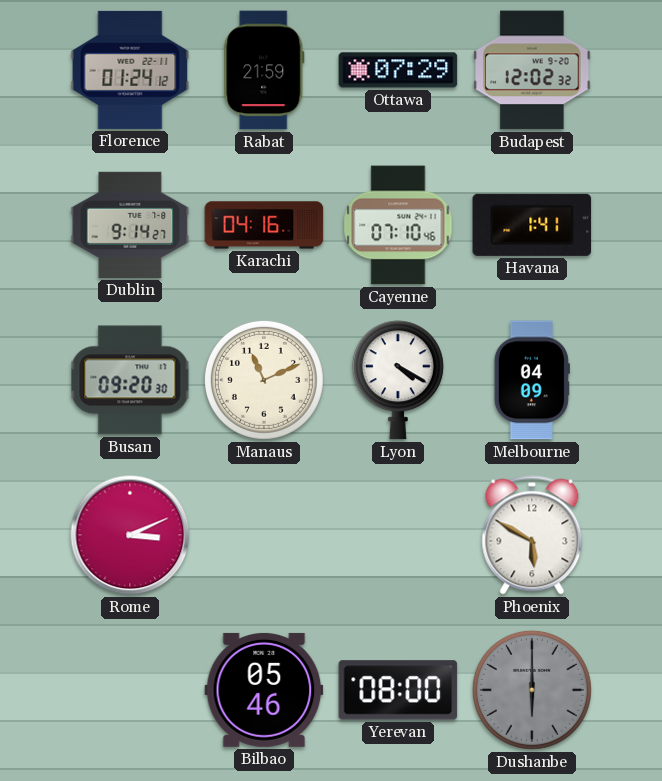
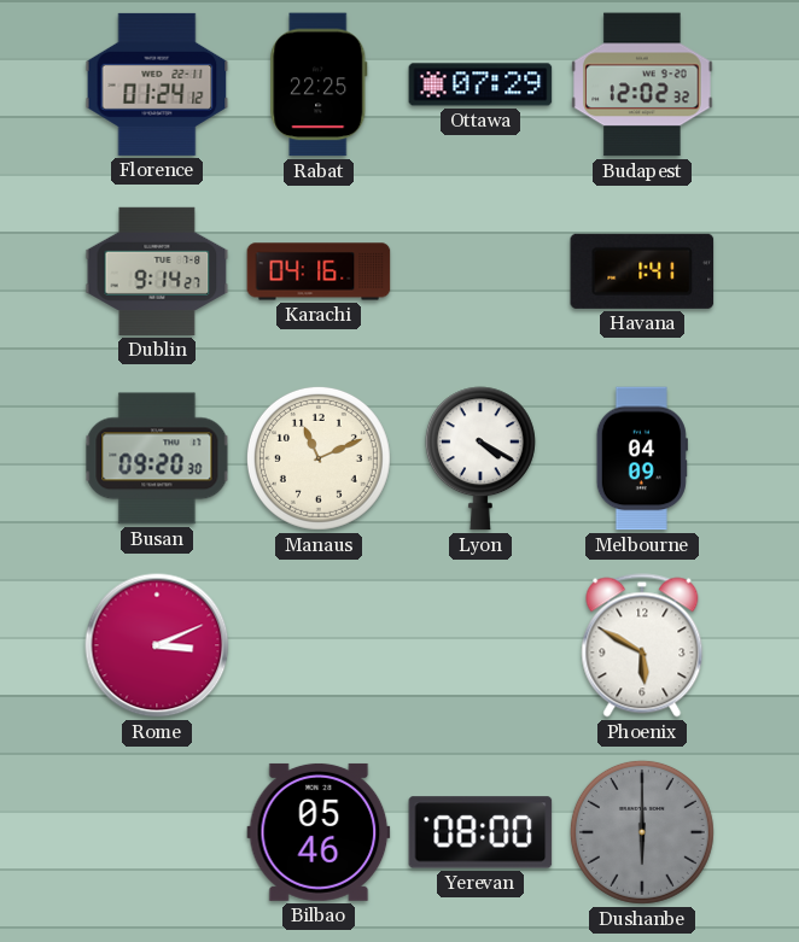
Rabat: 21:59 -> 22:25 (319, 84)
Cayenne: 07:10 -> none (398, 225)
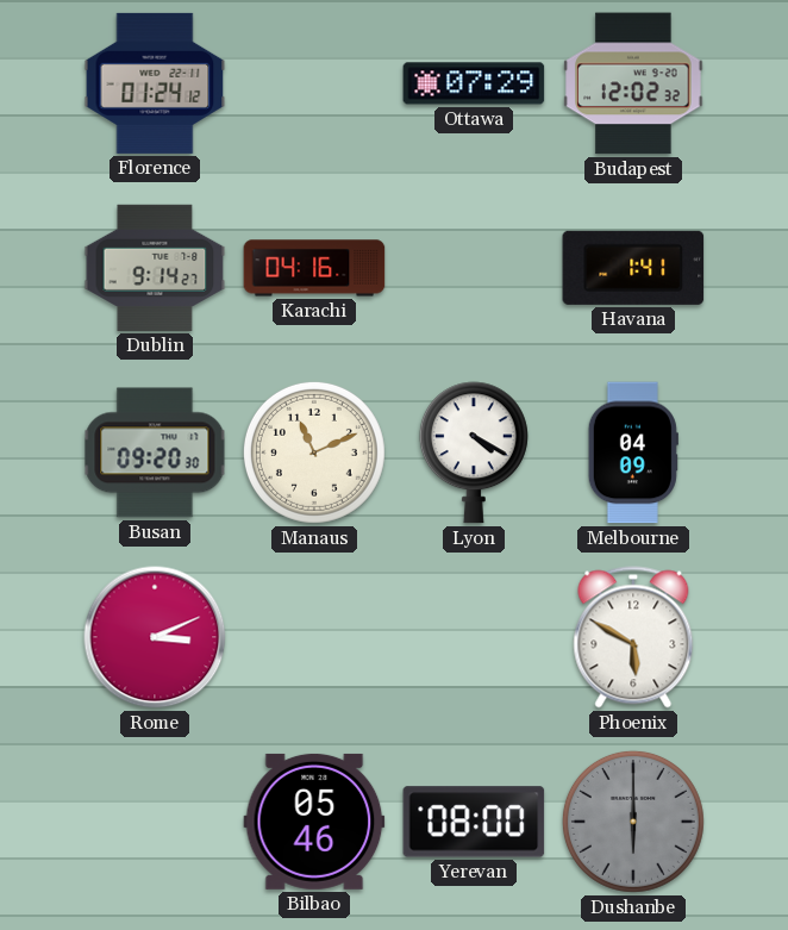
Rabat: 22:25 -> none (319, 84)
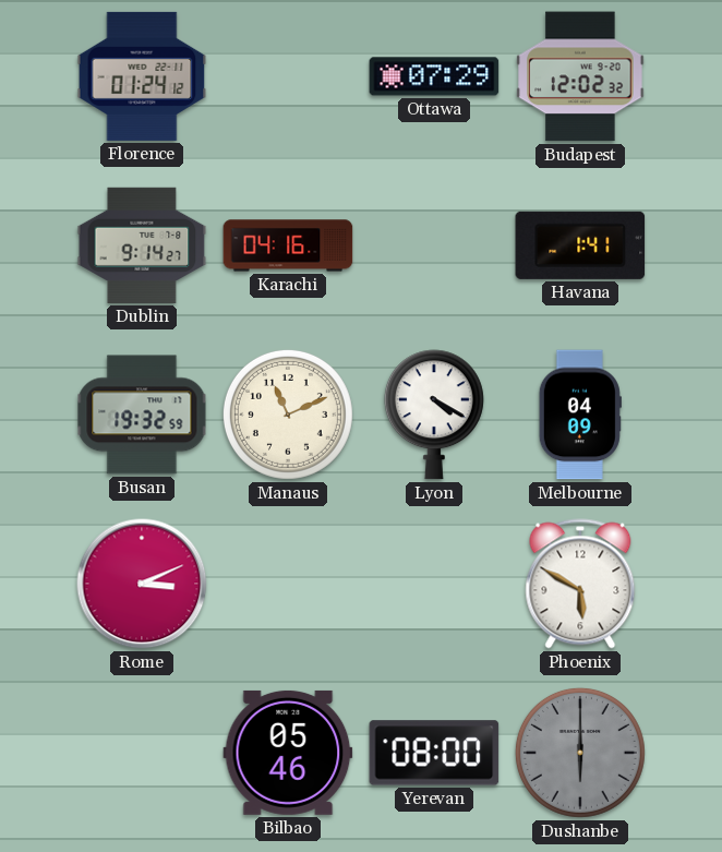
Busan: 09:20 -> 19:32 (142, 415)
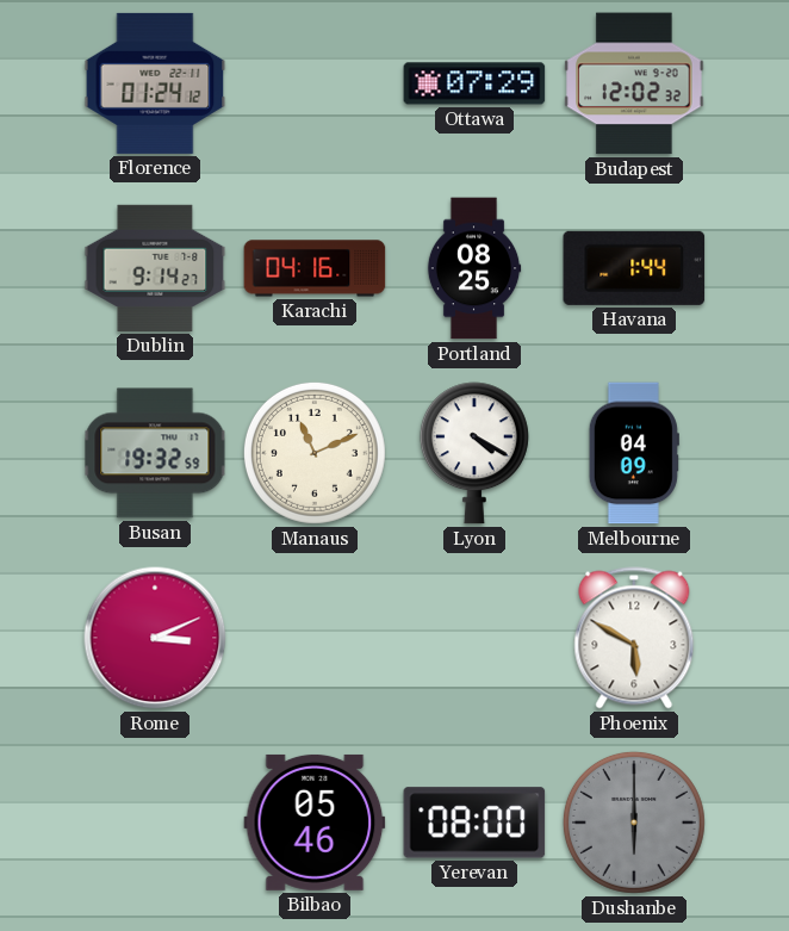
Portland: none -> 08:25 (474, 268)
Havana: 1:41 -> 1:44 (634, 268)
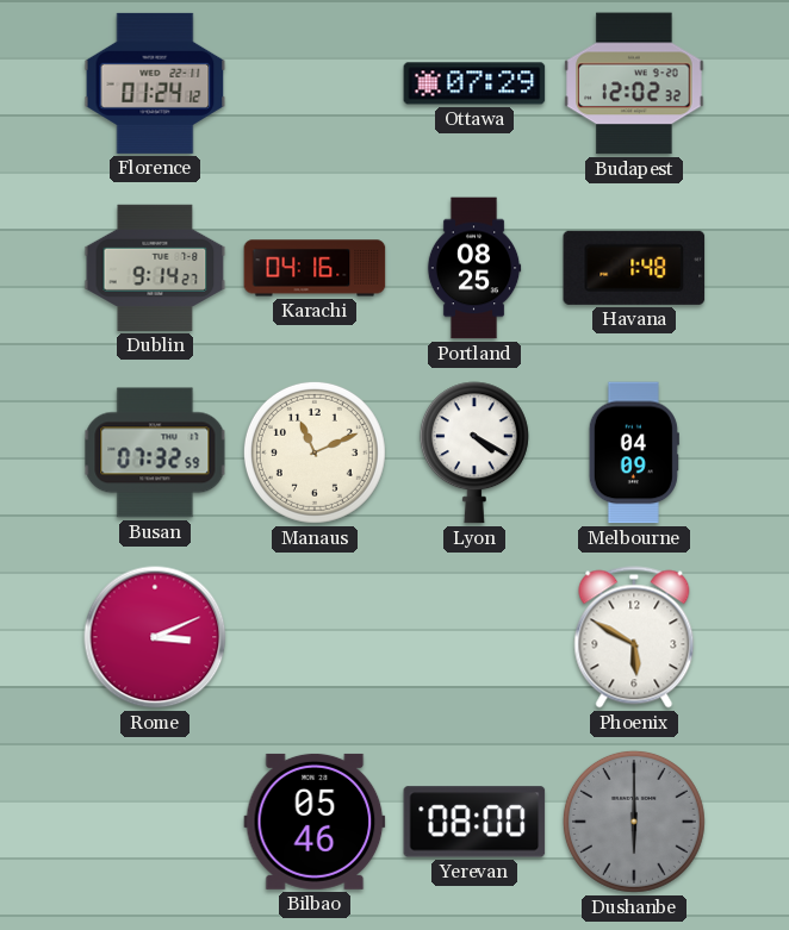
Havana: 1:44 -> 1:48 (634, 268)
Busan: 19:32 -> 07:32 (155, 452)
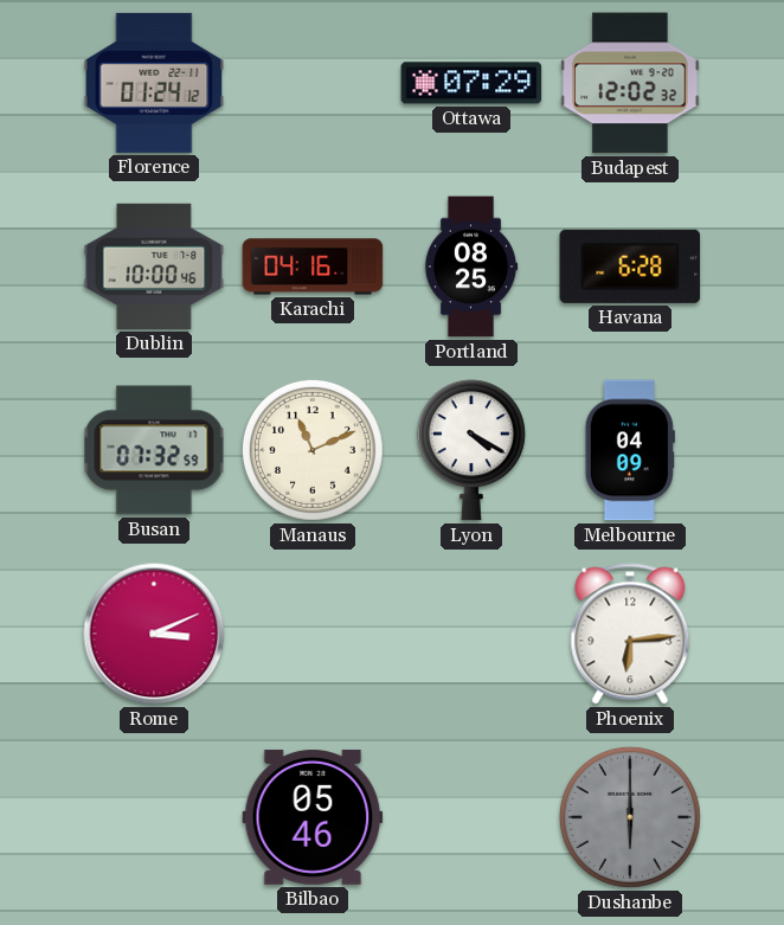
Dublin: 9:14 -> 10:00 (154, 266)
Havana: 1:48 -> 6:28 (630, 266)
Phoenix: 5:50 -> 6:14 (630, 634)
Yerevan: 08:00 -> none (474, 822)
